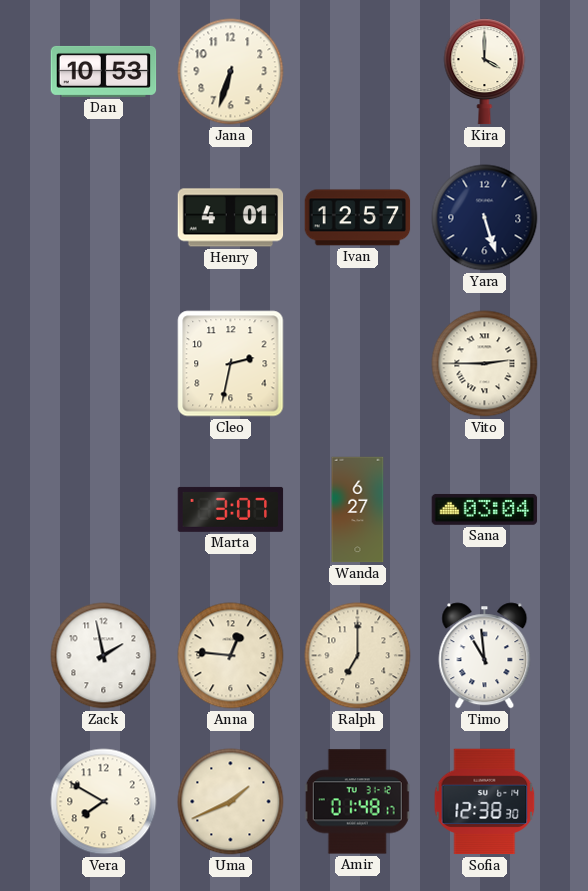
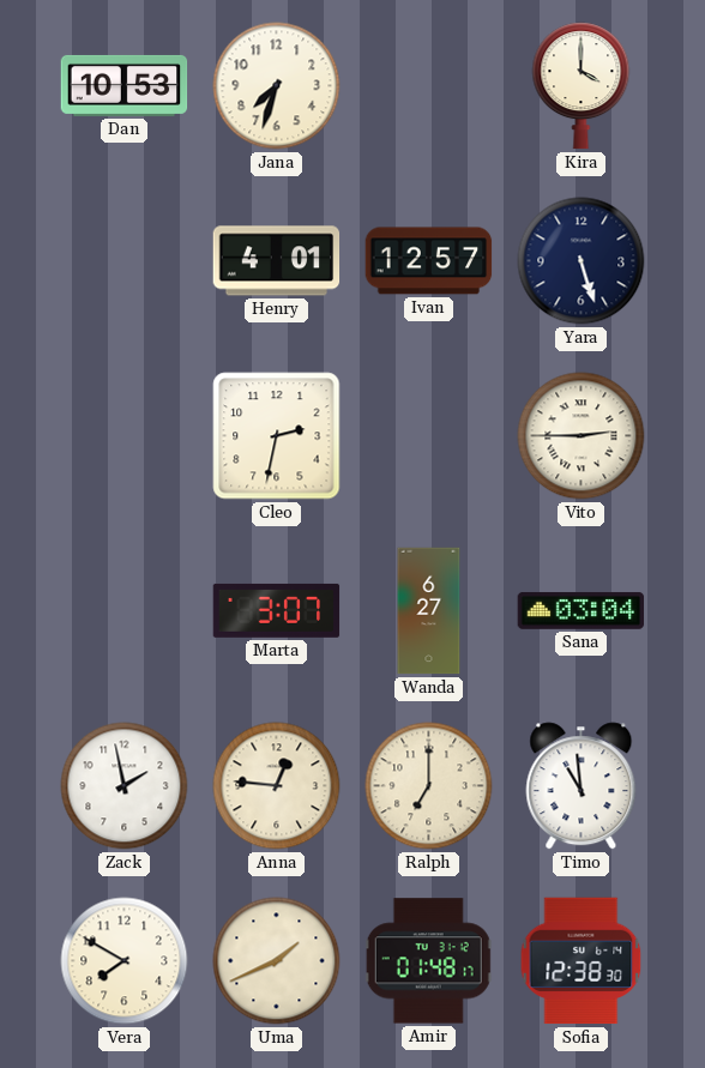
Jana: 6:33 -> 7:33 (277, 86)
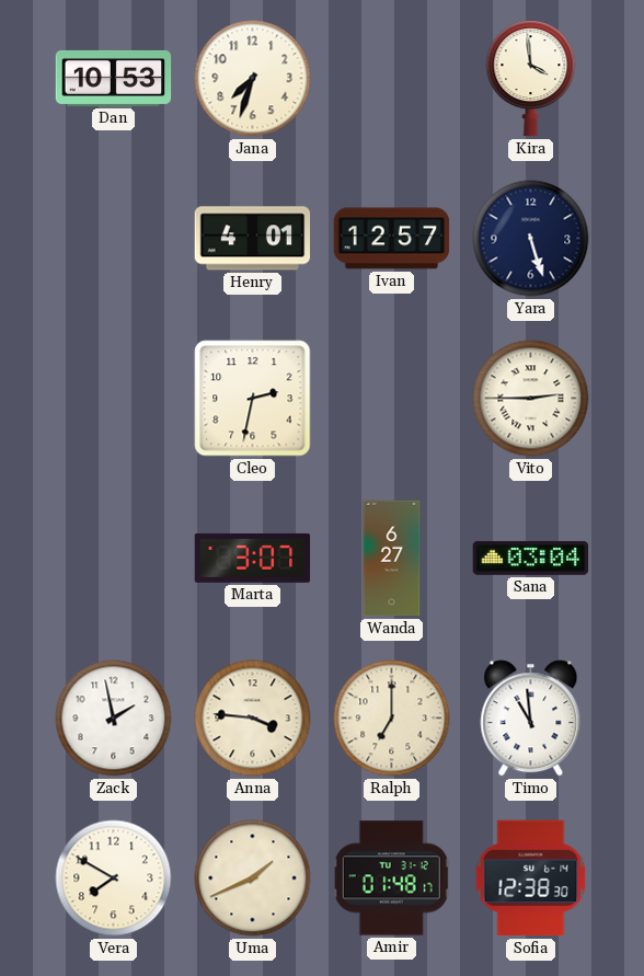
Kira: 4:00 -> 3:59 (531, 79)
Anna: 12:46 -> 3:46 (253, 719)
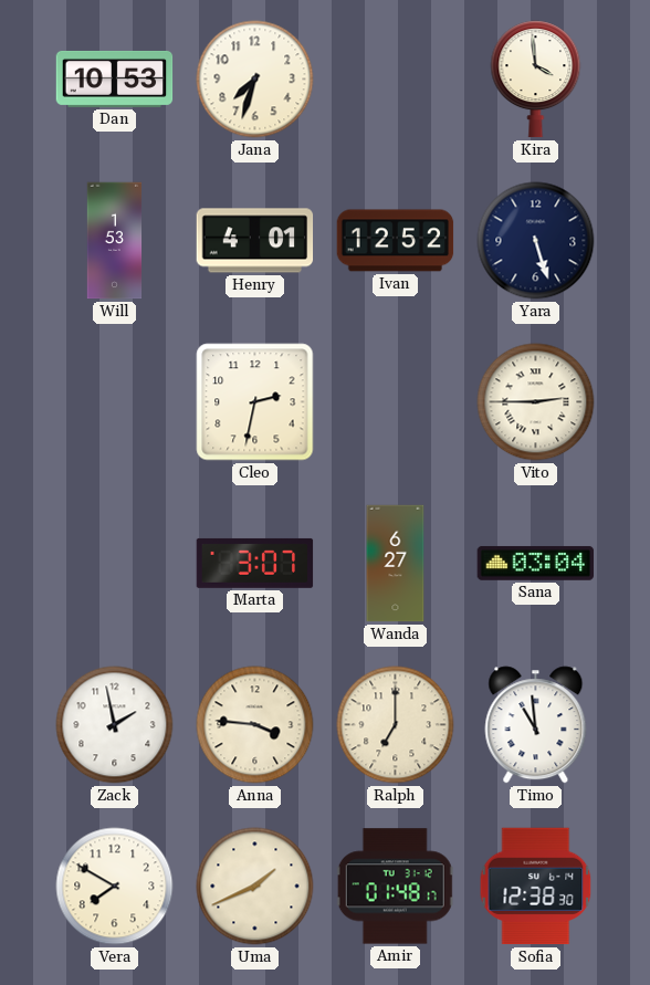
Will: none -> 1:53 (115, 241)
Ivan: 12:57 -> 12:52 (396, 241)
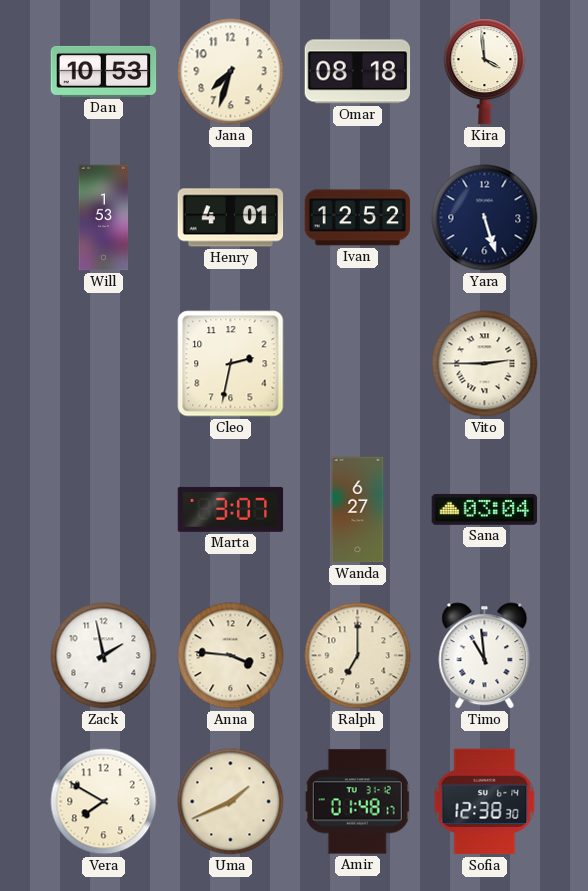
Omar: none -> 08:18 (358, 72)
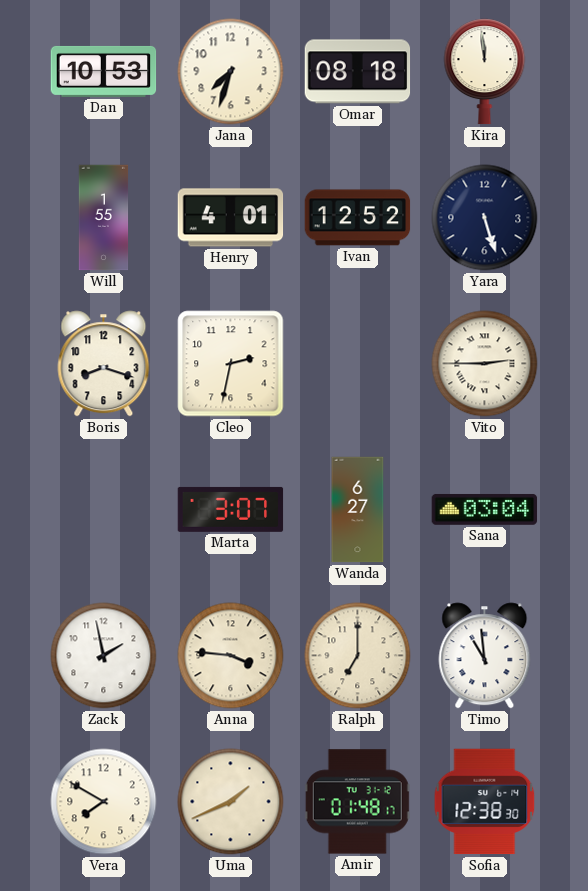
Kira: 3:59 -> 11:59 (485, 72)
Will: 1:53 -> 1:55 (104, 218)
Boris: none -> 8:18 (104, 364)
